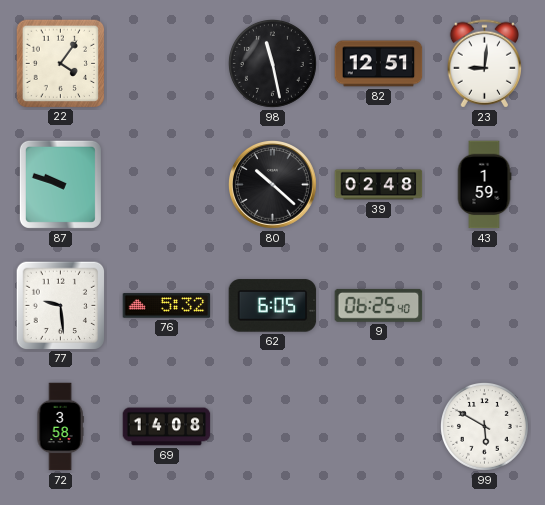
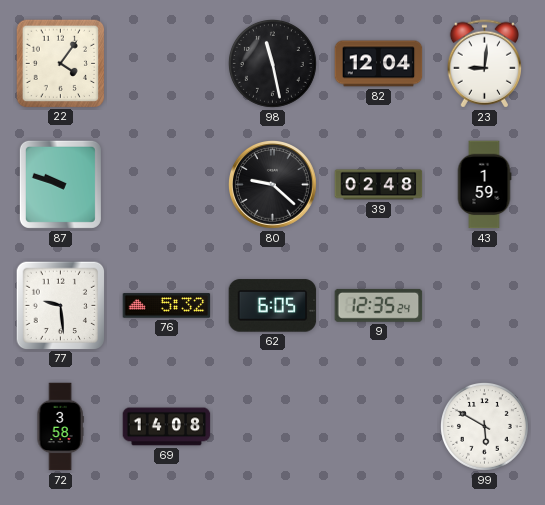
82: 12:51 -> 12:04 (379, 64)
80: 10:22 -> 9:22 (273, 185)
9: 06:25 -> 12:35 (379, 305)
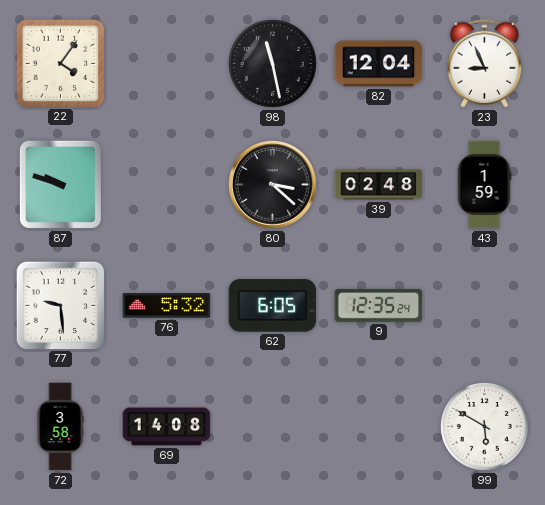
23: 9:01 -> 8:56 (484, 64)
80: 9:22 -> 3:22 (273, 185)
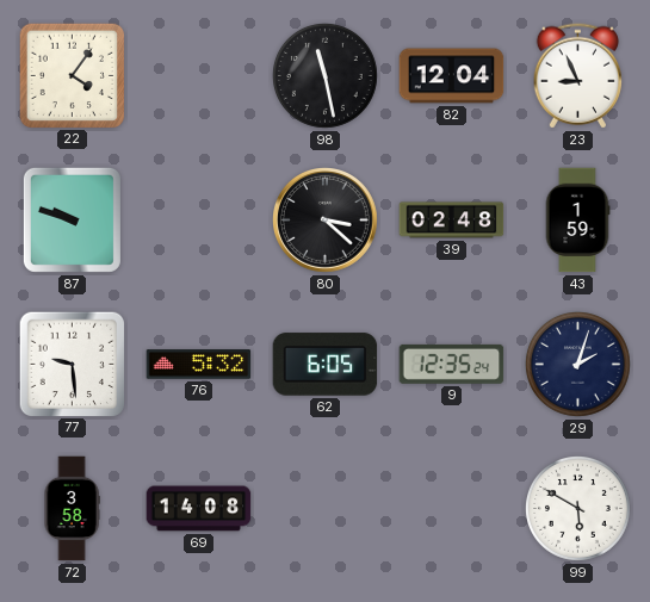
29: none -> 2:03 (578, 365)
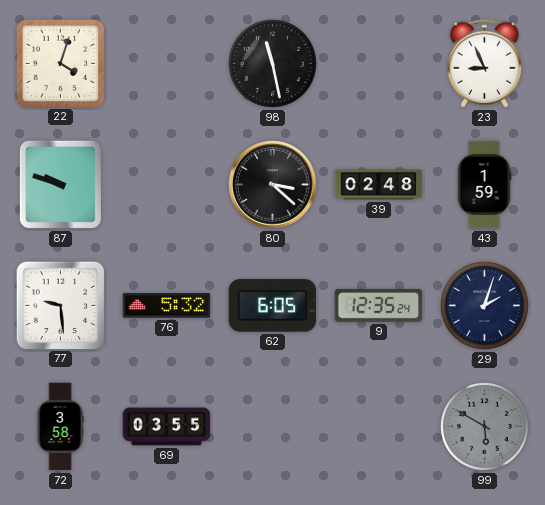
22: 4:06 -> 4:03 (60, 63)
82: 12:04 -> none (452, 76)
69: 14:08 -> 03:55 (167, 427)
99 dial: white -> grey (485, 427)
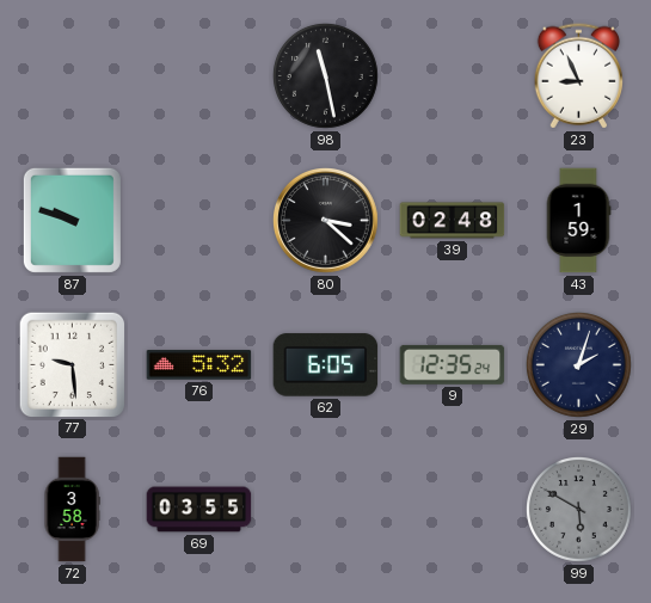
22: 4:03 -> none (60, 63)
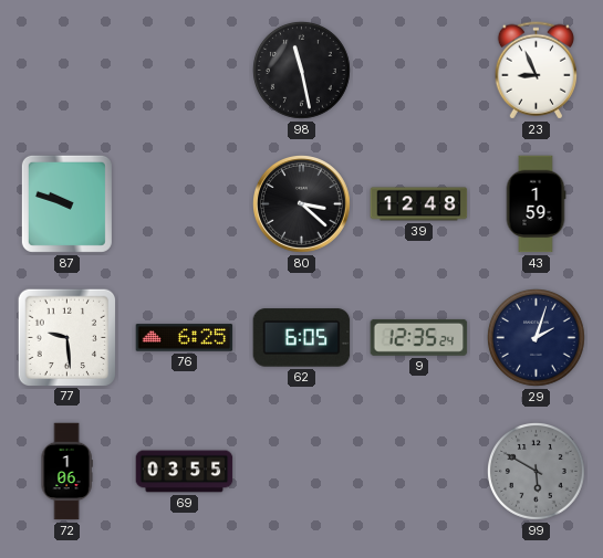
39: 02:48 -> 12:48 (419, 204)
76: 5:32 -> 6:25 (185, 338)
72: 3:58 -> 1:06 (66, 472)
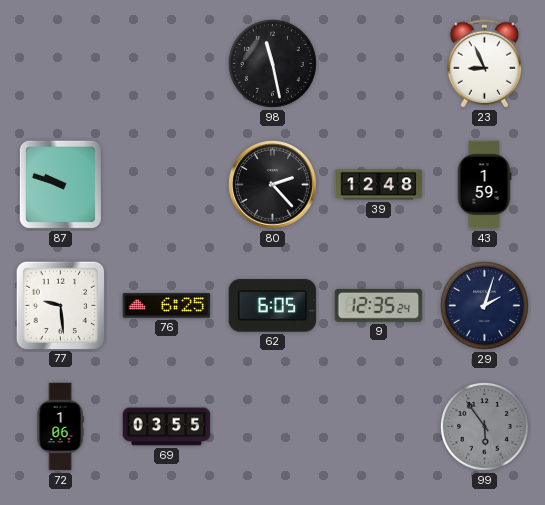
80: 3:22 -> 2:23 (273, 185)
99: 5:50 -> 5:54 (485, 427)
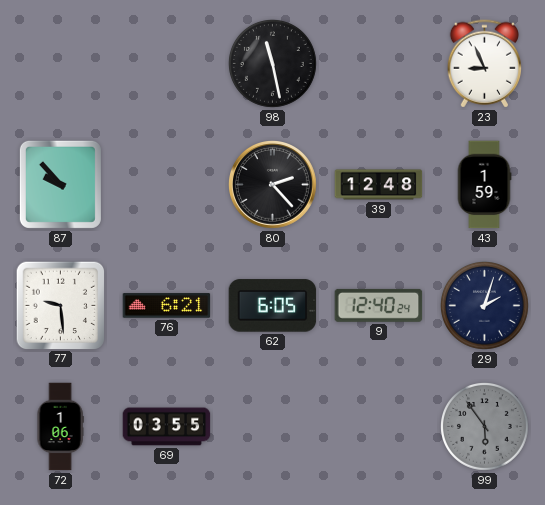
87: 9:48 -> 9:53 (60, 184)
76: 6:25 -> 6:21 (167, 306)
9: 12:35 -> 12:40 (379, 305)
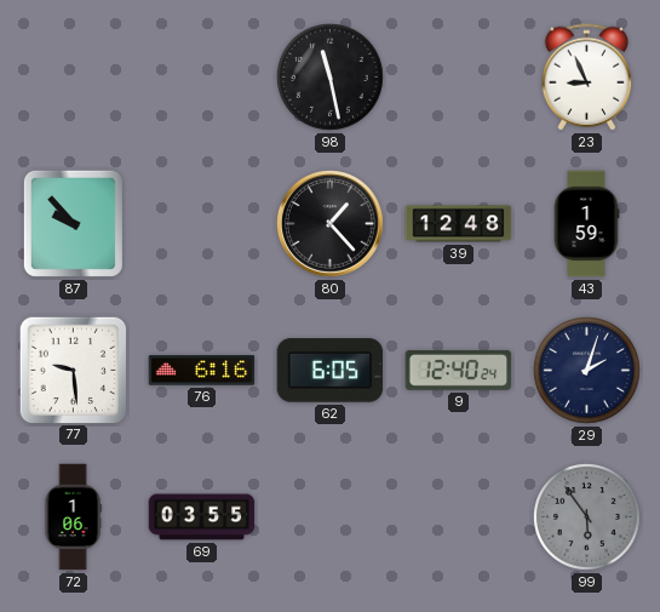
80: 2:23 -> 1:23 (331, 224)
76: 6:21 -> 6:16 (202, 371)
